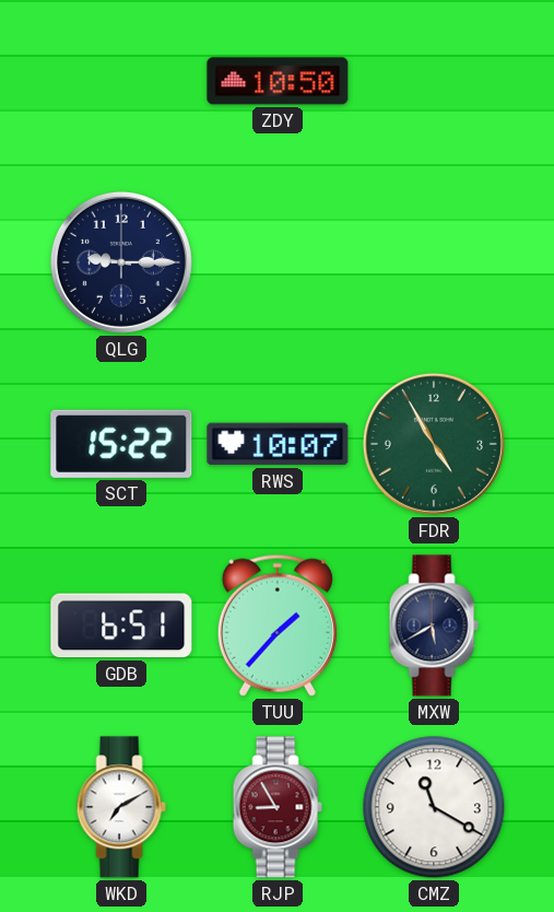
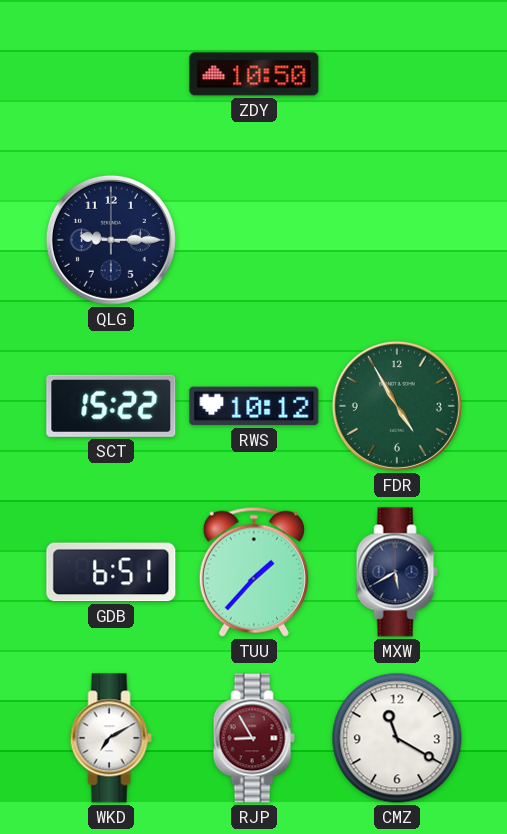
RWS: 10:07 -> 10:12 (254, 406)
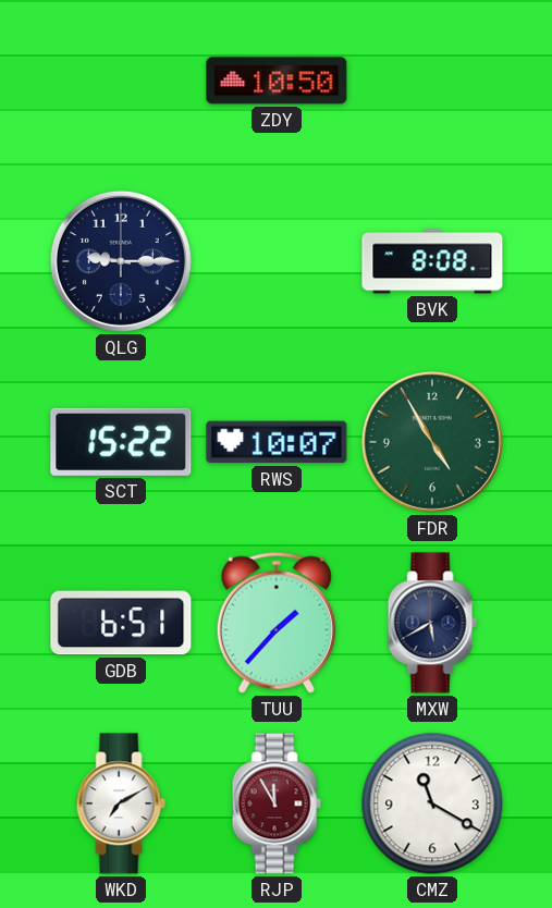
BVK: none -> 8:08 (432, 261)
RWS: 10:12 -> 10:07 (277, 442)
RJP: 8:55 -> 11:55 (277, 803)
